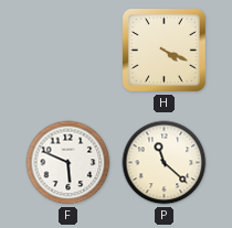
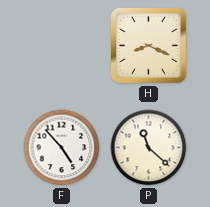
H: 4:19 -> 8:19 (148, 45)
F: 5:49 -> 4:53 (62, 148)
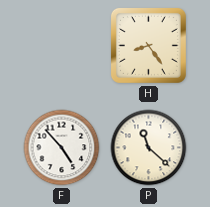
H: 8:19 -> 8:24 (148, 45)
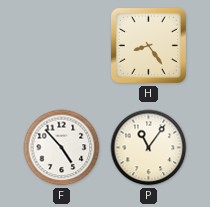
P: 11:22 -> 11:06 (149, 148)
